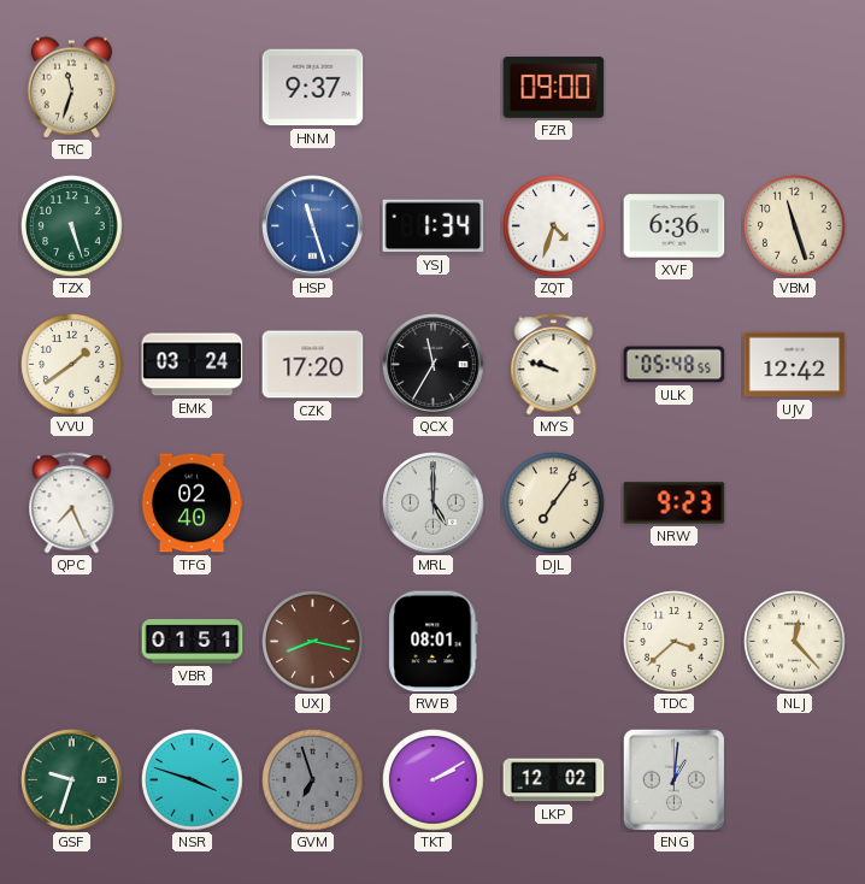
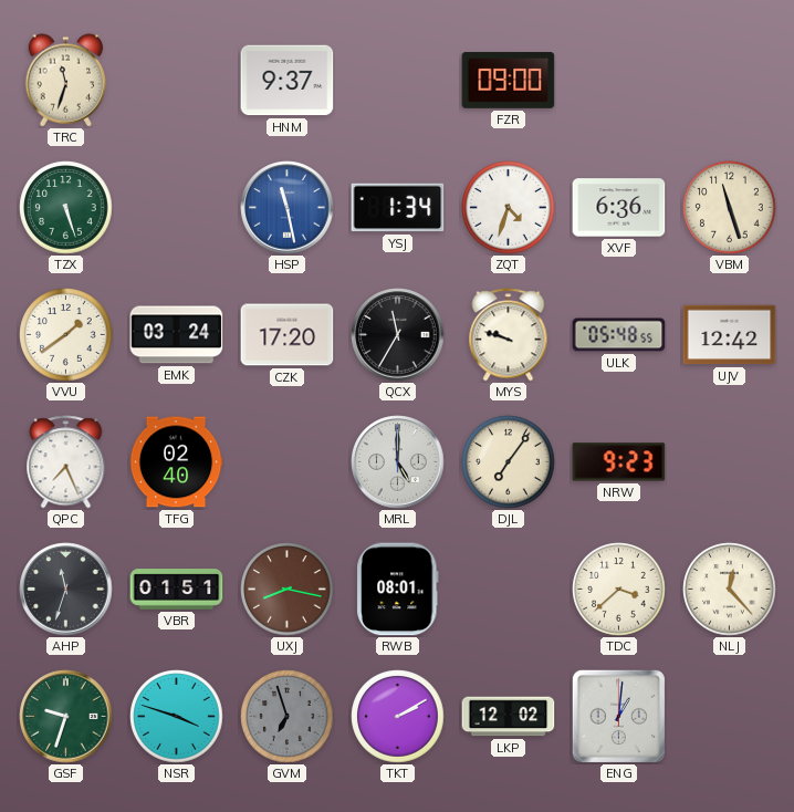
HSP: 11:27 -> 11:28 (288, 208)
AHP: none -> 11:33 (66, 590)
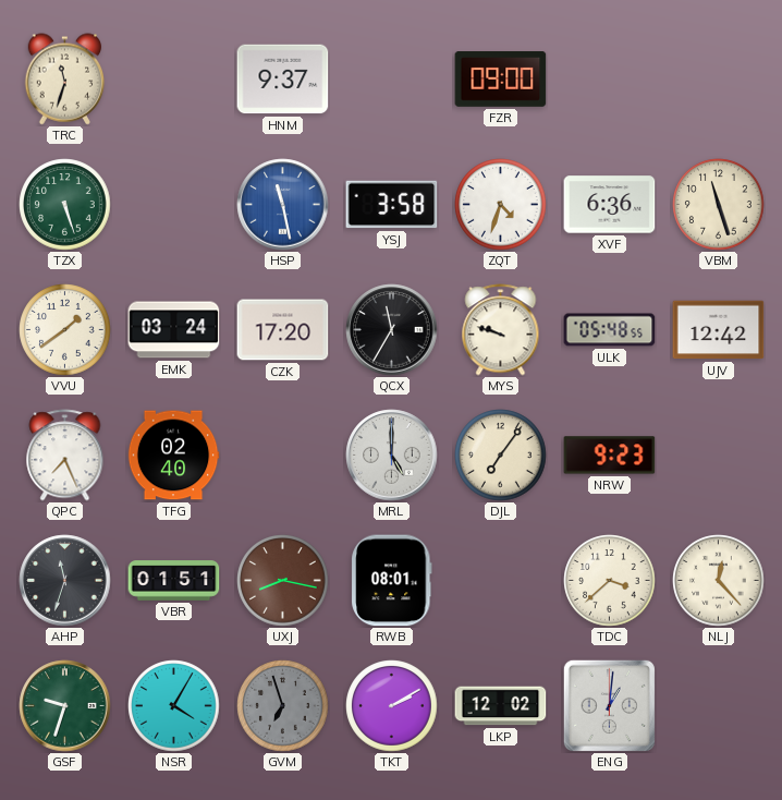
YSJ: 1:34 -> 3:58 (392, 205)
NSR: 3:48 -> 4:05 (174, 706)
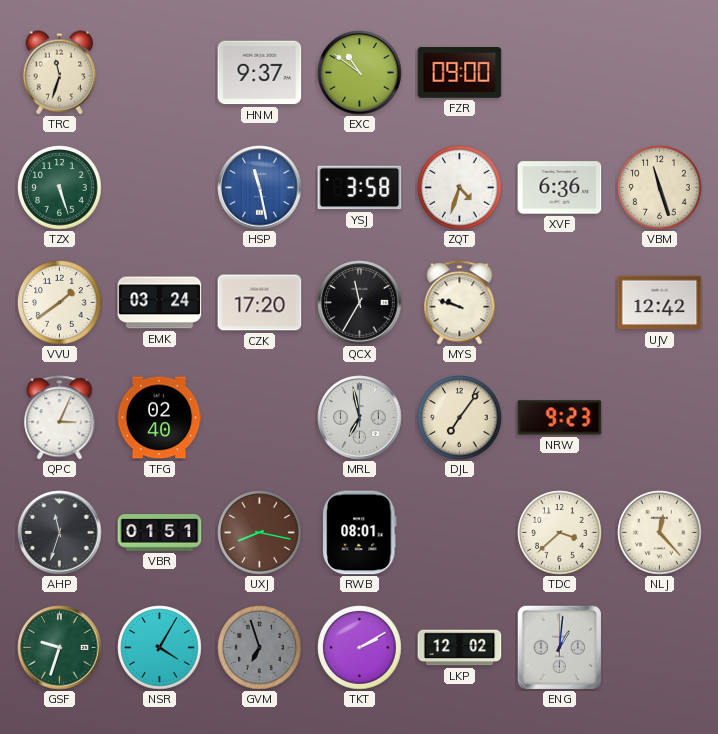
EXC: none -> 10:51 (360, 73)
ULK: 05:48 -> none (610, 330)
QPC: 7:26 -> 3:04 (60, 418)
MRL: 5:00 -> 6:58 (360, 418)
